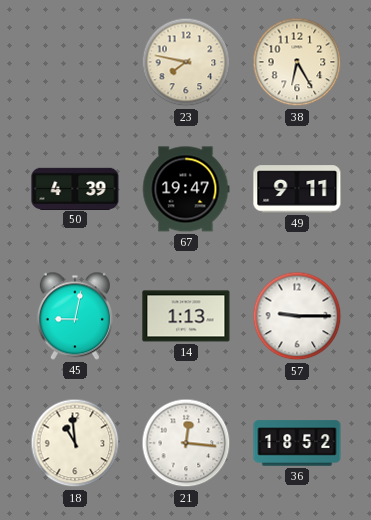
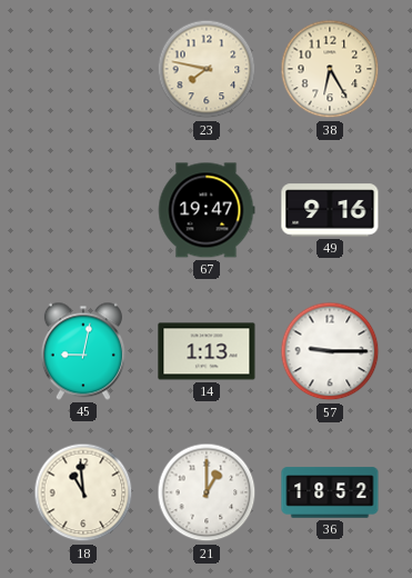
50: 4:39 -> none (75, 188)
49: 9:11 -> 9:16 (330, 210)
21: 12:16 -> 1:00 (207, 492)
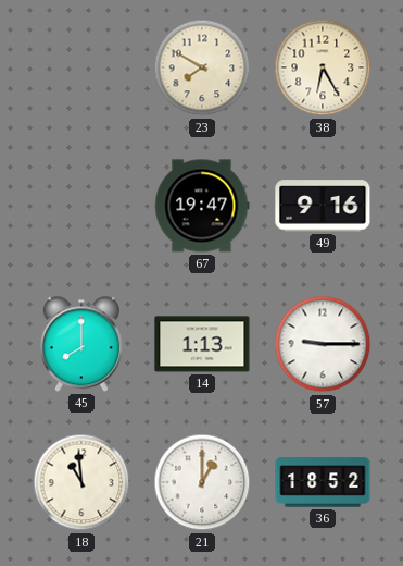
23: 7:47 -> 7:50 (202, 67)
45: 9:02 -> 8:00 (81, 344)
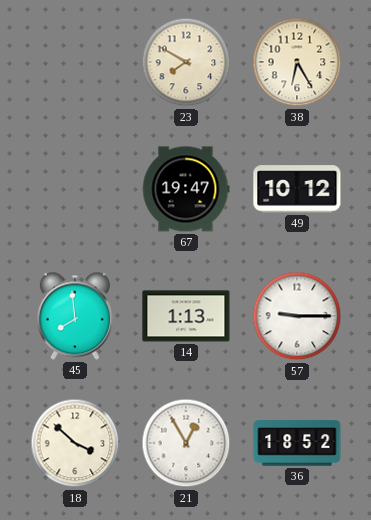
49: 9:16 -> 10:12 (297, 189)
45: 8:00 -> 7:59 (75, 316)
18: 10:59 -> 3:52 (75, 443)
21: 1:00 -> 12:55 (186, 443)
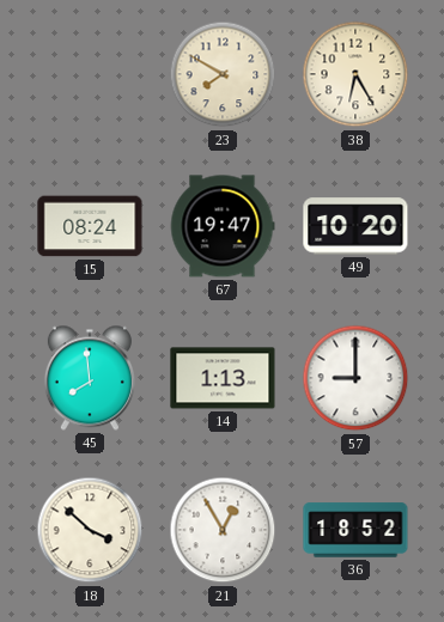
15: none -> 08:24 (90, 226)
49: 10:12 -> 10:20 (355, 226)
57: 9:15 -> 9:00 (355, 378)
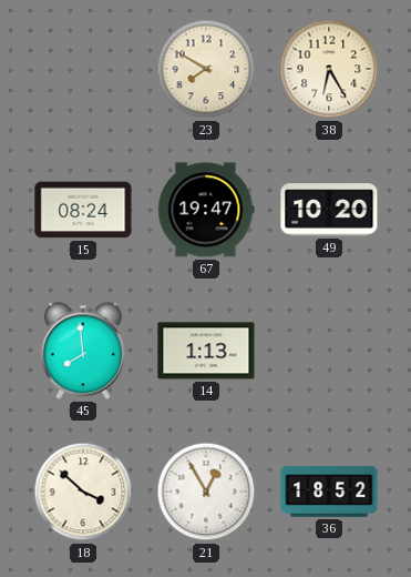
57: 9:00 -> none (355, 378)
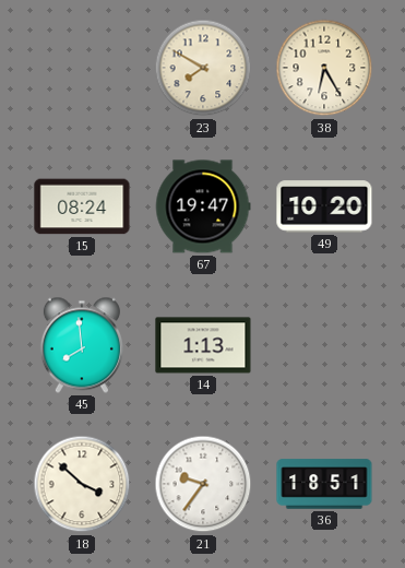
21: 12:55 -> 9:36 (203, 484)
36: 18:52 -> 18:51 (324, 484)
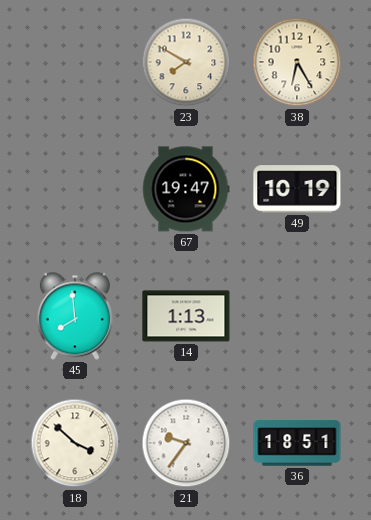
15: 08:24 -> none (82, 206)
49: 10:20 -> 10:19 (297, 189)
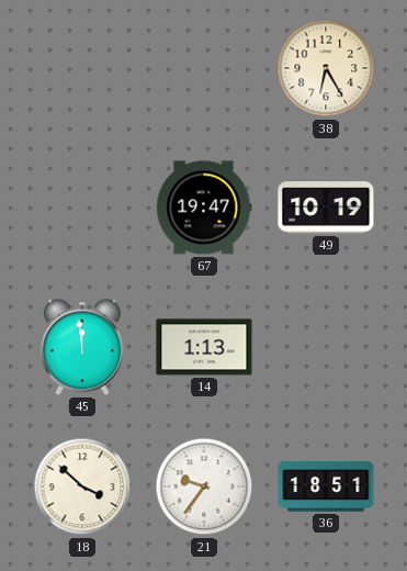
23: 7:50 -> none (186, 62)
45: 7:59 -> 11:59 (82, 347)
